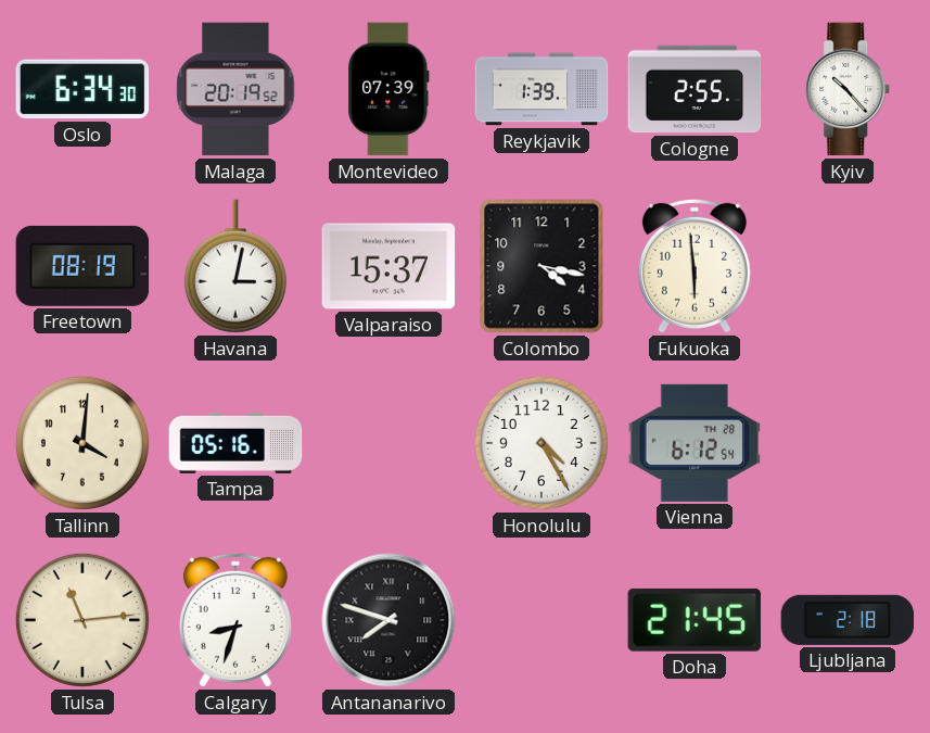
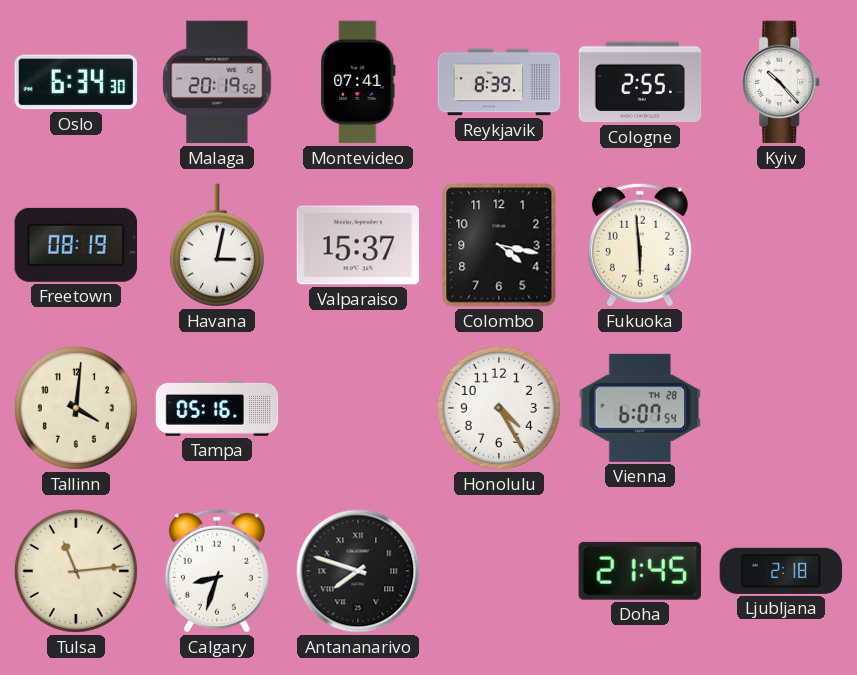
Montevideo: 07:39 -> 07:41 (358, 82)
Reykjavik: 1:39 -> 8:39 (499, 82)
Vienna: 6:12 -> 6:07 (640, 408)
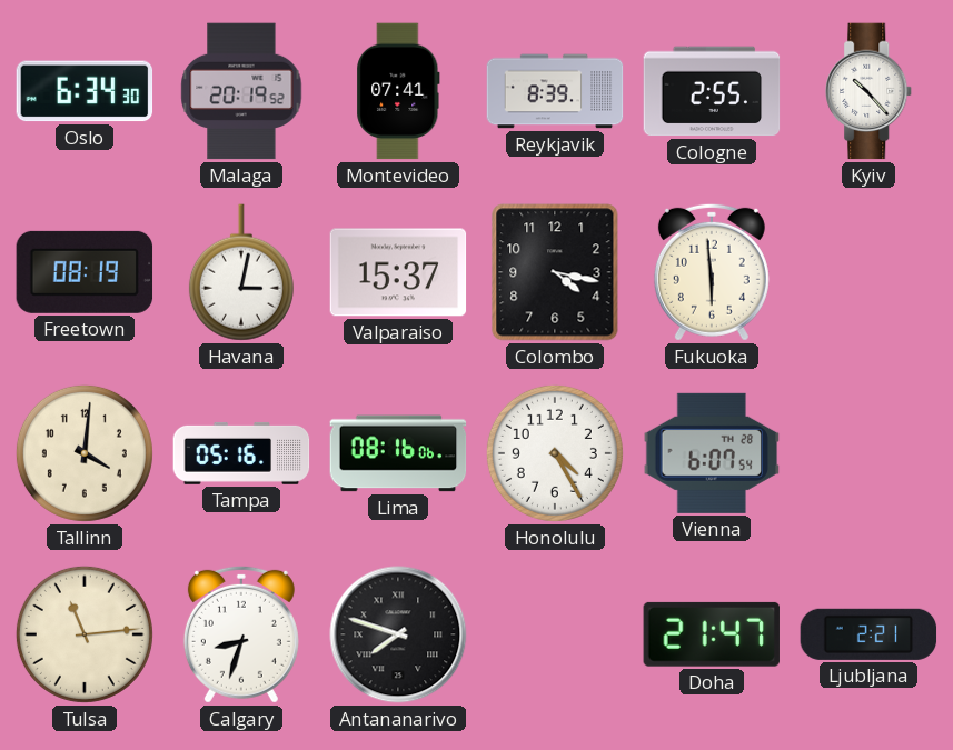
Lima: none -> 08:16 (398, 453)
Doha: 21:45 -> 21:47 (712, 634)
Ljubljana: 2:18 -> 2:21 (868, 634)
